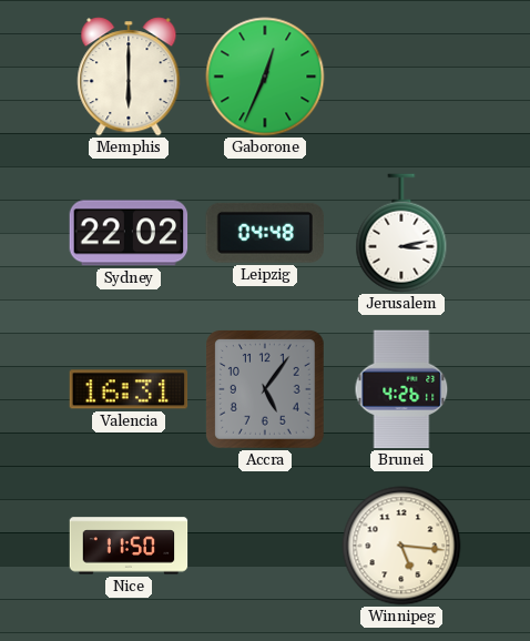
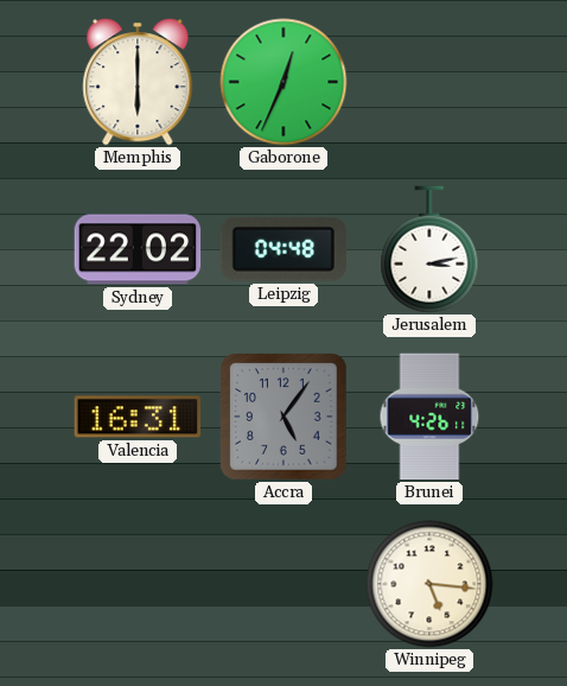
Nice: 11:50 -> none (129, 546)
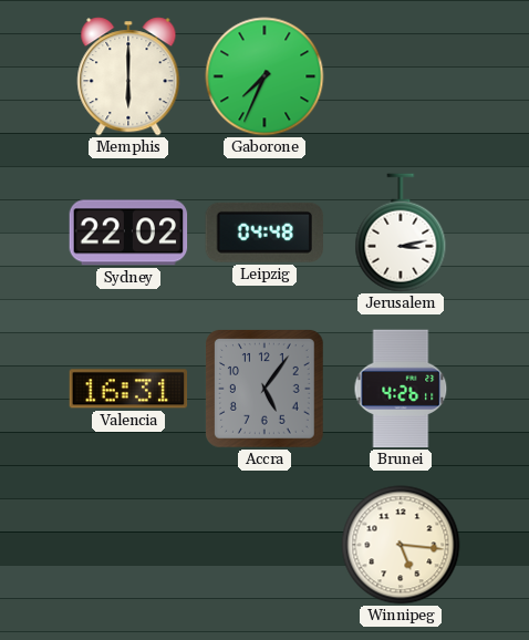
Gaborone: 12:34 -> 7:34 (264, 76)
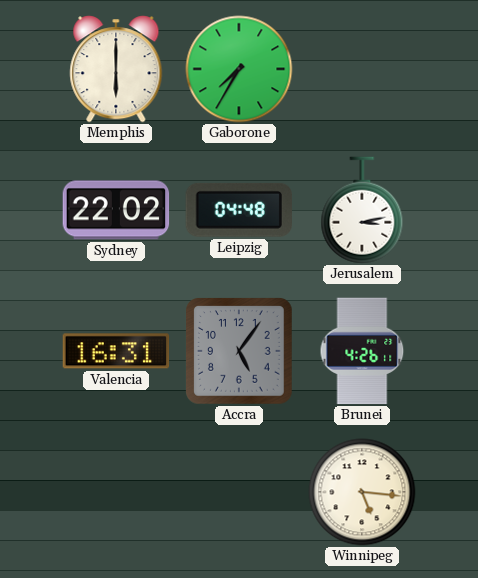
Gaborone: 7:34 -> 7:35 (239, 69)
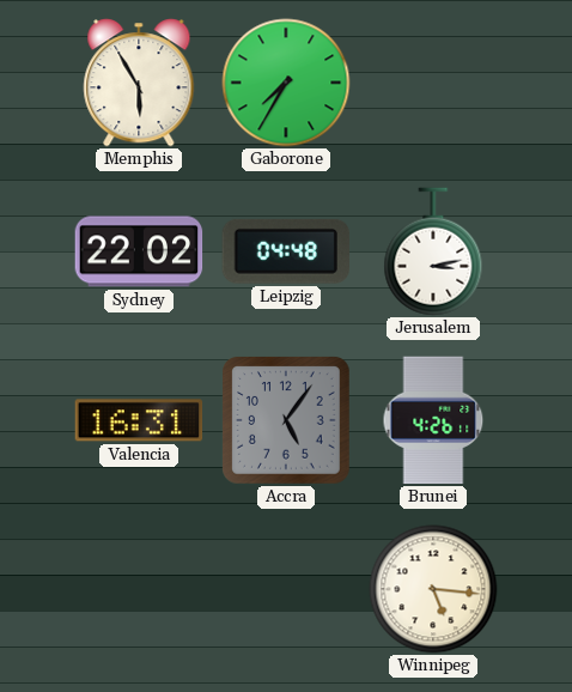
Memphis: 6:00 -> 5:55 (139, 83)
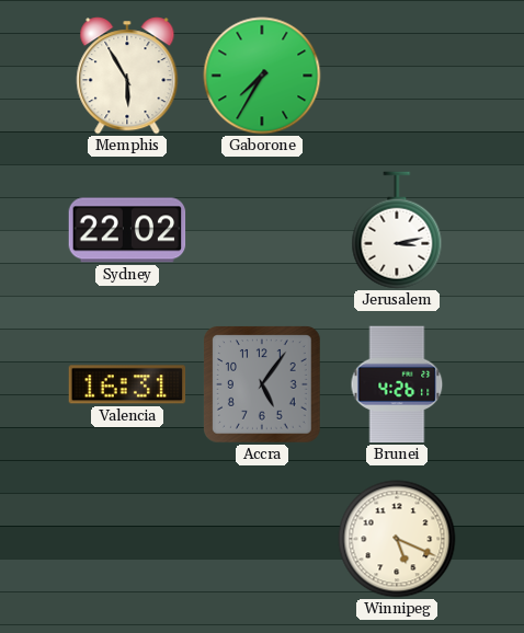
Leipzig: 04:48 -> none (286, 251)
Winnipeg: 5:16 -> 5:19 (397, 539)
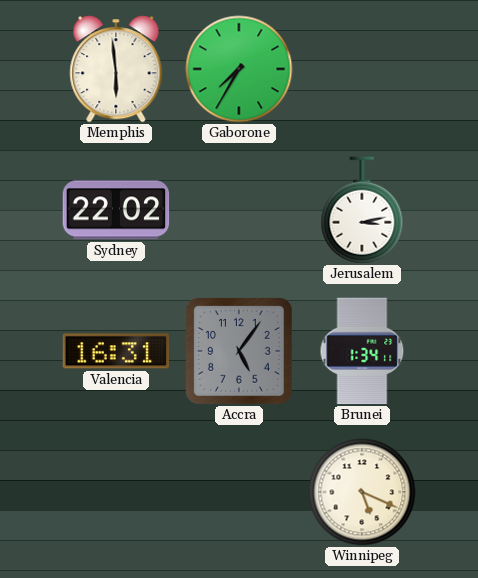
Memphis: 5:55 -> 5:59 (116, 69)
Brunei: 4:26 -> 1:34 (362, 351)
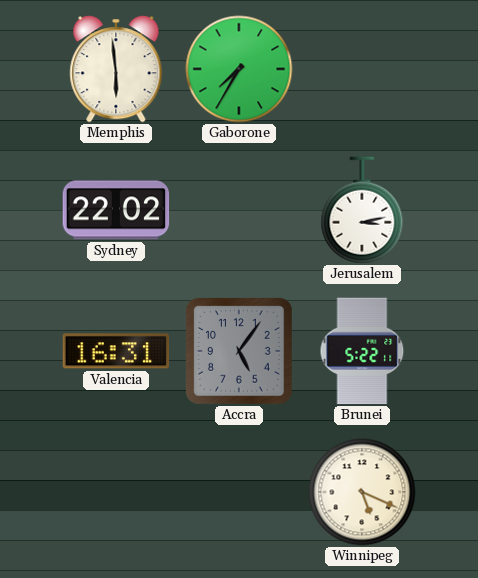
Brunei: 1:34 -> 5:22 (362, 351)
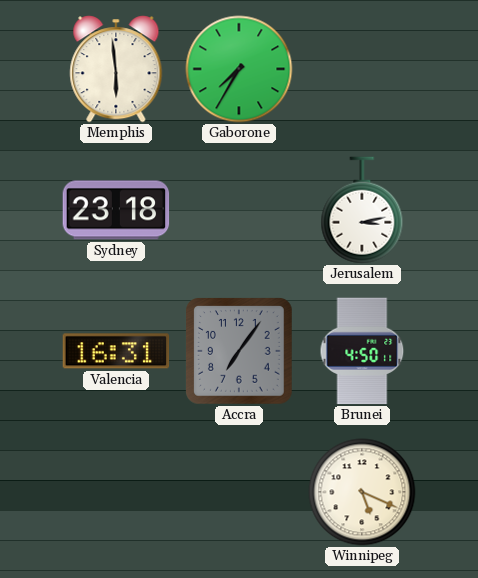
Sydney: 22:02 -> 23:18 (116, 210)
Accra: 5:06 -> 7:06 (240, 352)
Brunei: 5:22 -> 4:50 (362, 351)
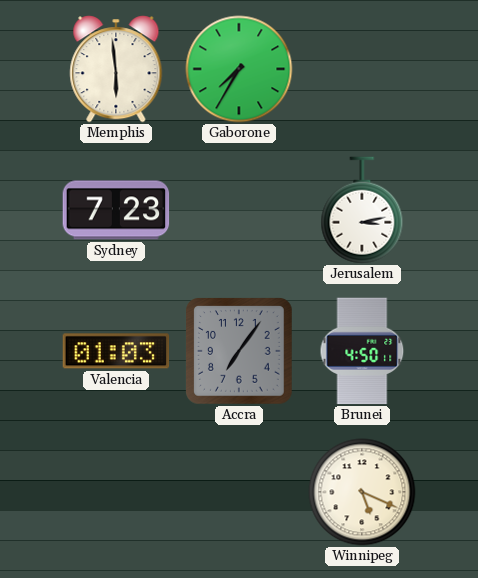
Sydney: 23:18 -> 7:23 (116, 210)
Valencia: 16:31 -> 01:03 (116, 351)
